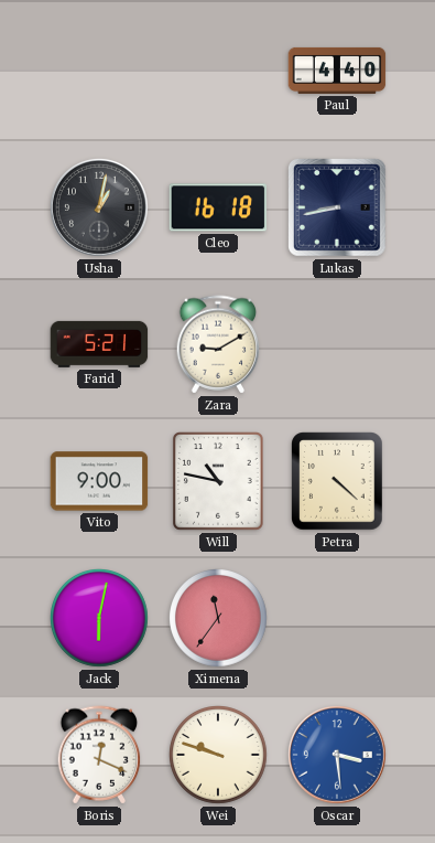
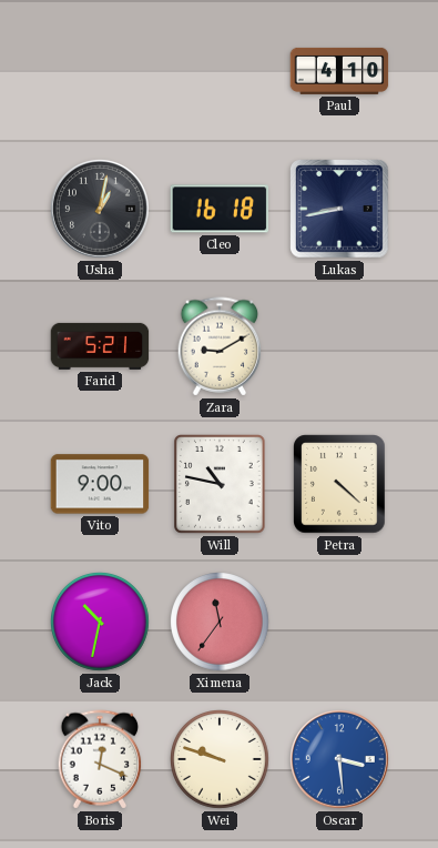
Paul: 4:40 -> 4:10 (339, 71)
Jack: 6:02 -> 10:32 (101, 623)
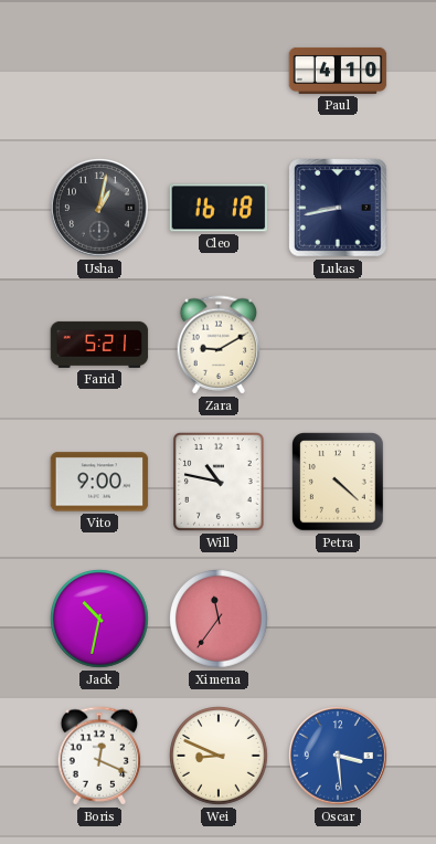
Wei: 9:48 -> 8:49 (220, 757)
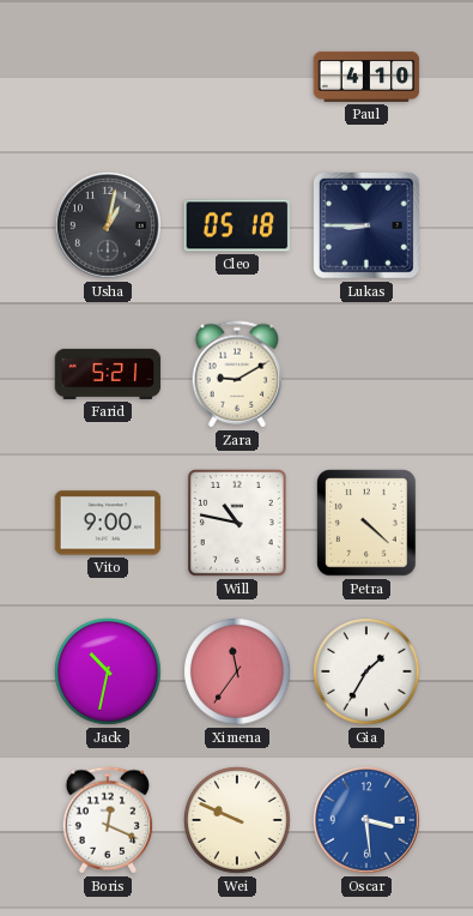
Cleo: 16:18 -> 05:18 (237, 225)
Lukas: 8:43 -> 8:45 (366, 225)
Gia: none -> 1:35 (368, 673)
Wei: 8:49 -> 9:49 (238, 821)
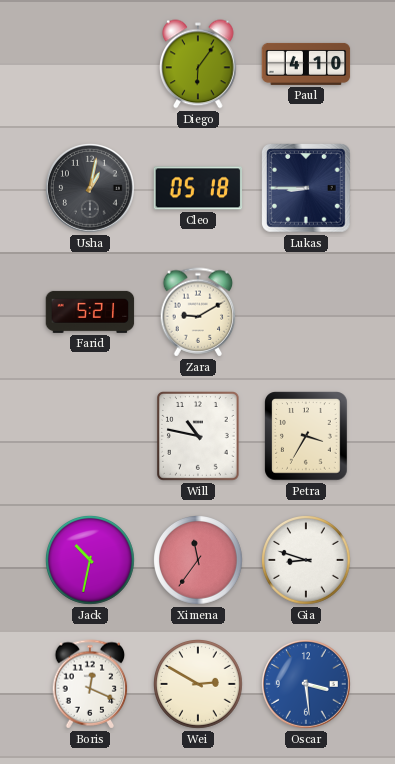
Diego: none -> 6:06 (199, 64)
Vito: 9:00 -> none (108, 523)
Petra: 4:22 -> 3:35 (306, 436)
Gia: 1:35 -> 8:48 (307, 561)
Wei: 9:49 -> 2:50 (199, 685)
